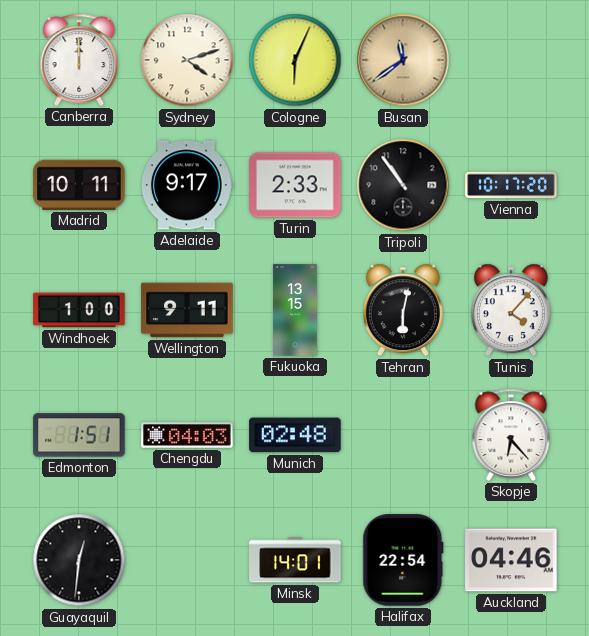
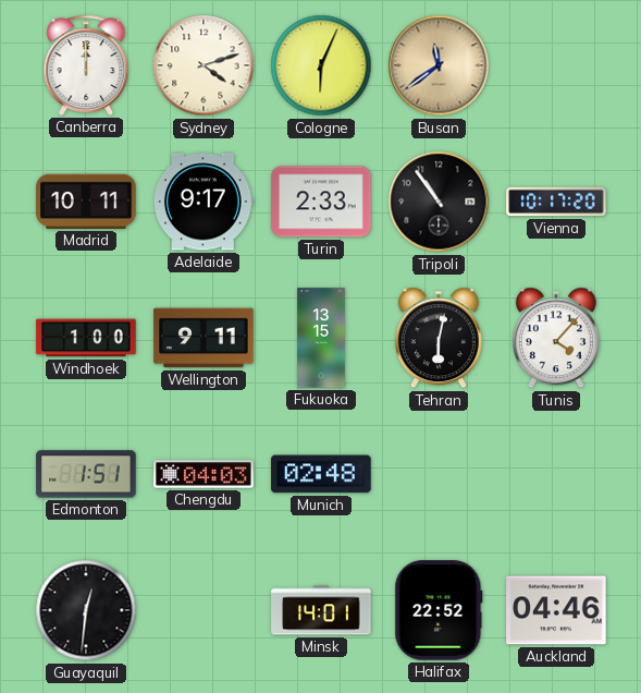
Skopje: 6:23 -> none (511, 435)
Halifax: 22:54 -> 22:52 (439, 610)
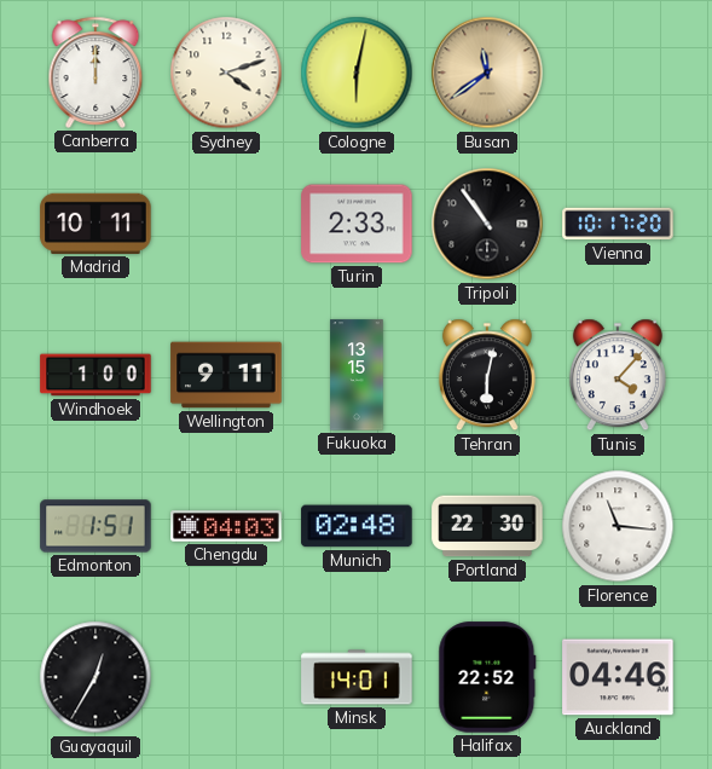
Cologne: 6:04 -> 6:02 (357, 73)
Adelaide: 9:17 -> none (204, 202)
Portland: none -> 22:30 (487, 526)
Florence: none -> 11:16 (618, 526)
Guayaquil: 12:31 -> 12:35 (95, 677)
